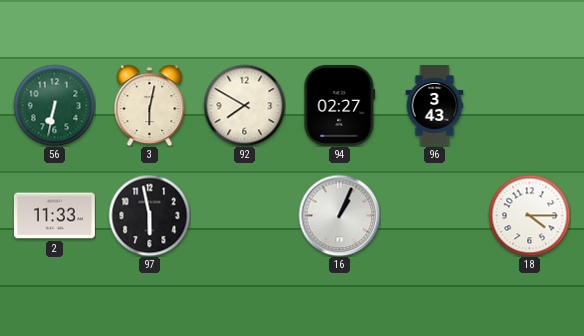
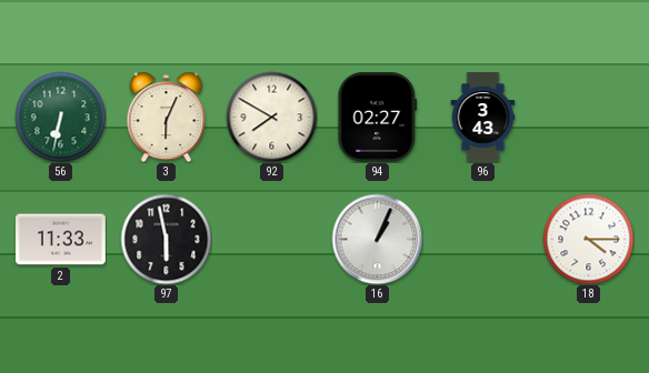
3: 6:02 -> 6:04 (167, 117)
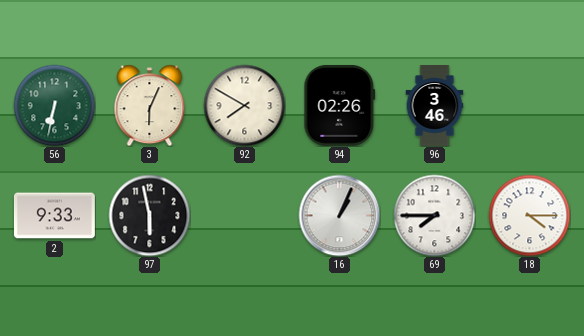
94: 02:27 -> 02:26 (340, 105)
96: 3:43 -> 3:46 (435, 106)
2: 11:33 -> 9:33 (55, 216)
69: none -> 7:45 (434, 215)
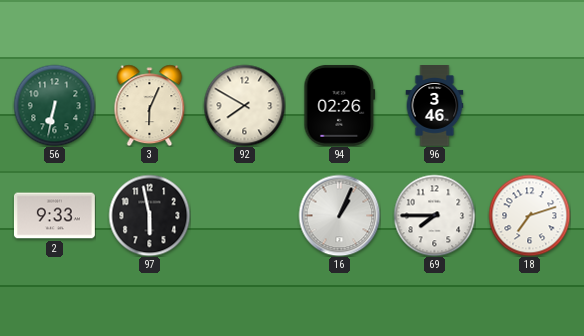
18: 4:15 -> 7:12 (529, 215)
